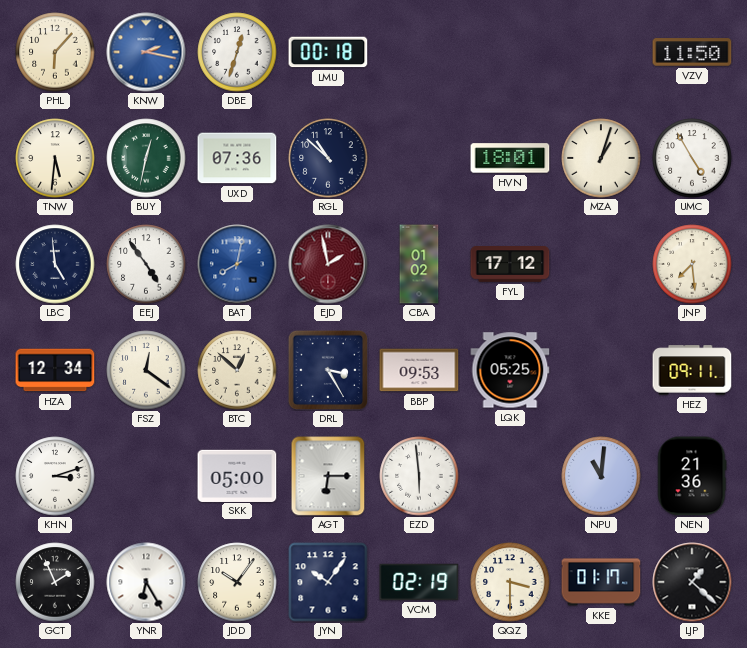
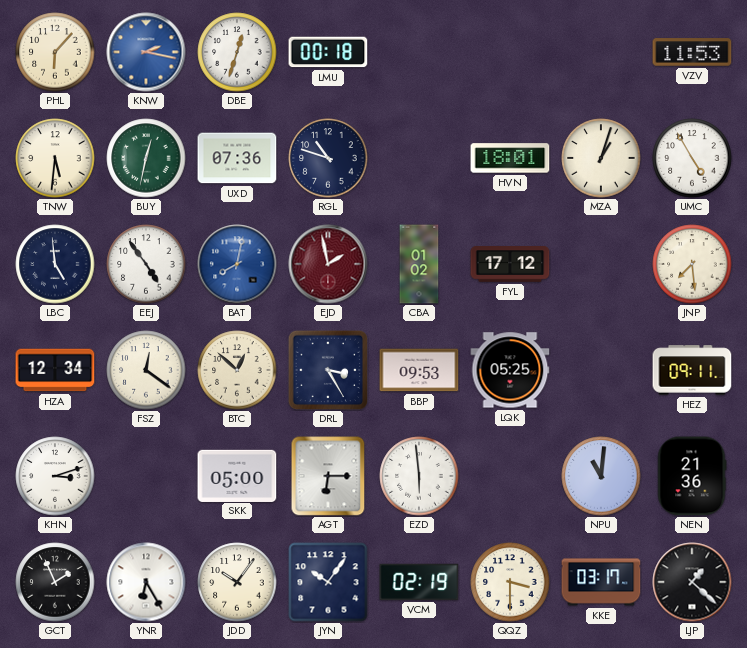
VZV: 11:50 -> 11:53 (692, 52)
RGL: 10:52 -> 10:48 (328, 158)
KKE: 01:17 -> 03:17 (601, 582)
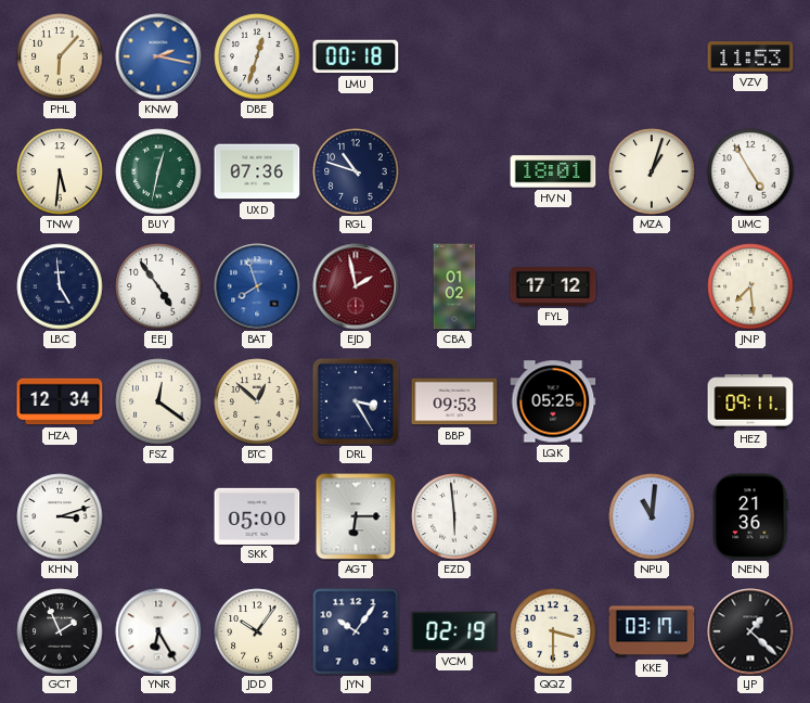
BAT: 8:02 -> 7:57 (257, 286)
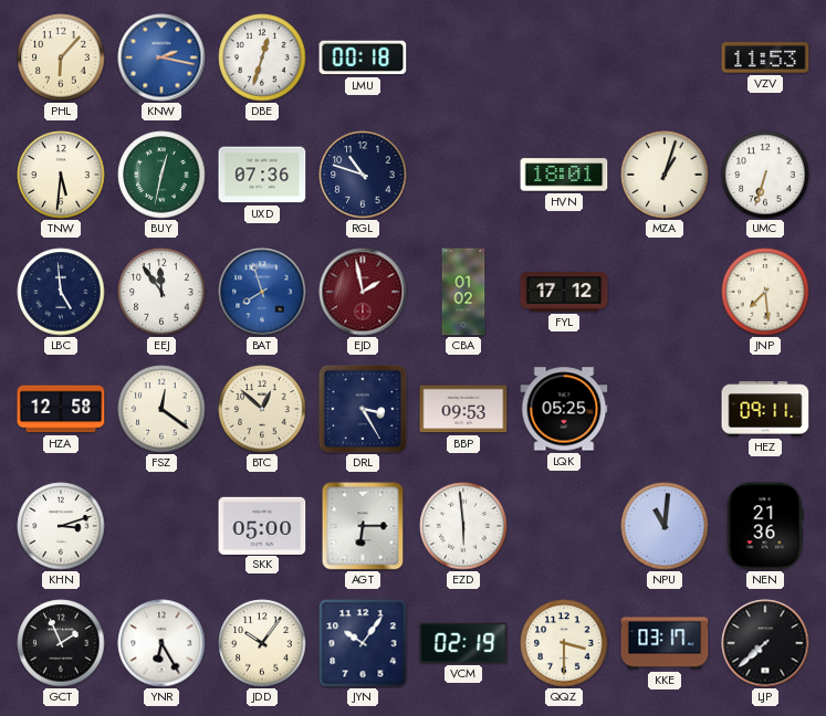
UMC: 4:55 -> 6:33 (765, 175)
EEJ: 4:54 -> 11:54 (161, 292)
HZA: 12:34 -> 12:58 (61, 409)
LJP: 1:22 -> 7:38 (765, 643)
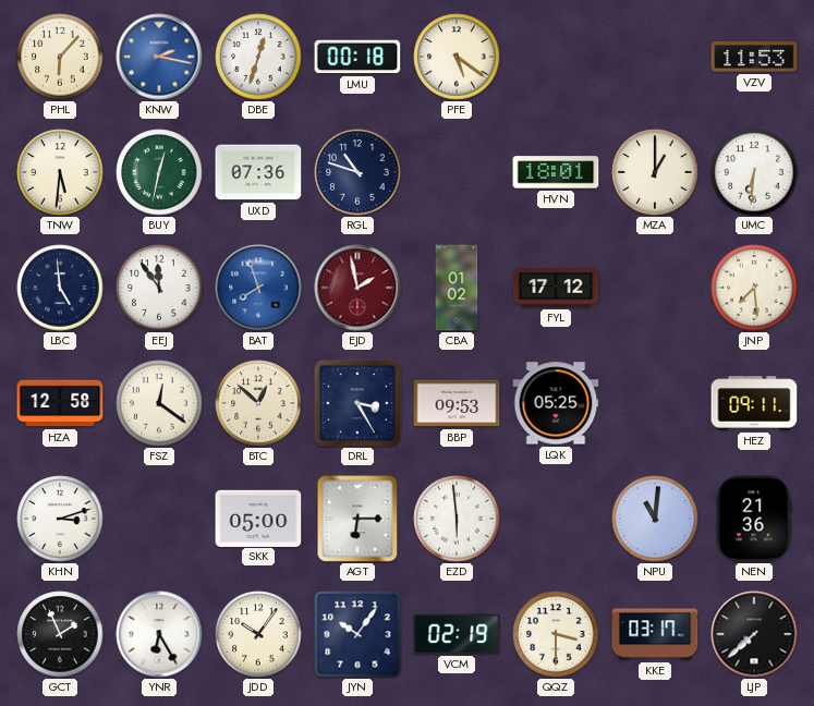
PFE: none -> 5:21 (457, 57)
MZA: 1:03 -> 1:00 (655, 172)
UMC: 6:33 -> 6:31 (754, 172)
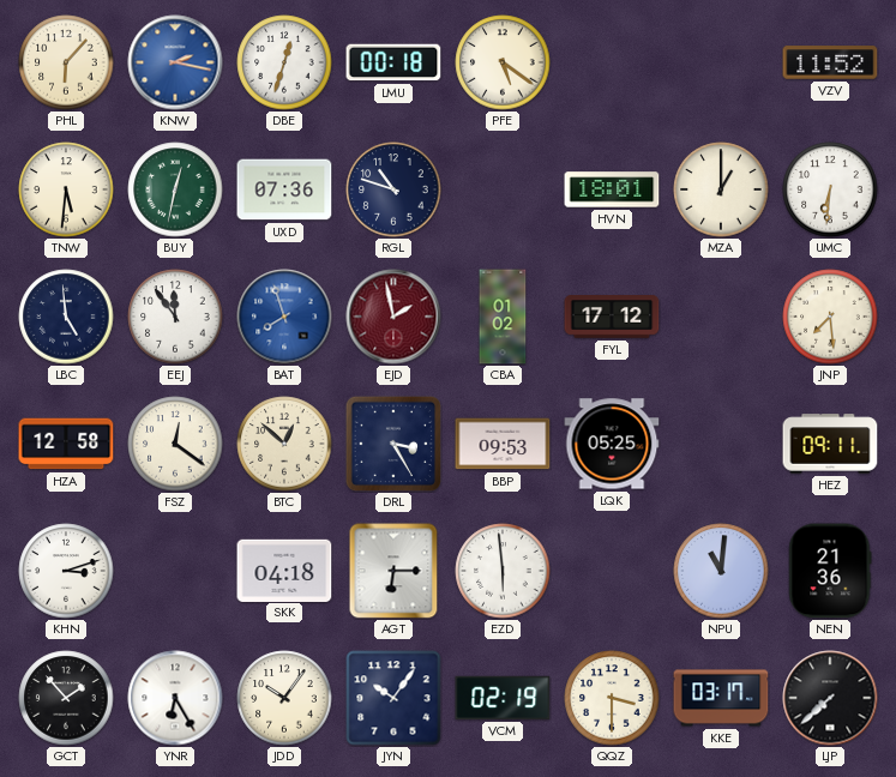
VZV: 11:53 -> 11:52 (830, 62)
SKK: 05:00 -> 04:18 (284, 570)
GCT: 1:56 -> 1:53 (66, 698)
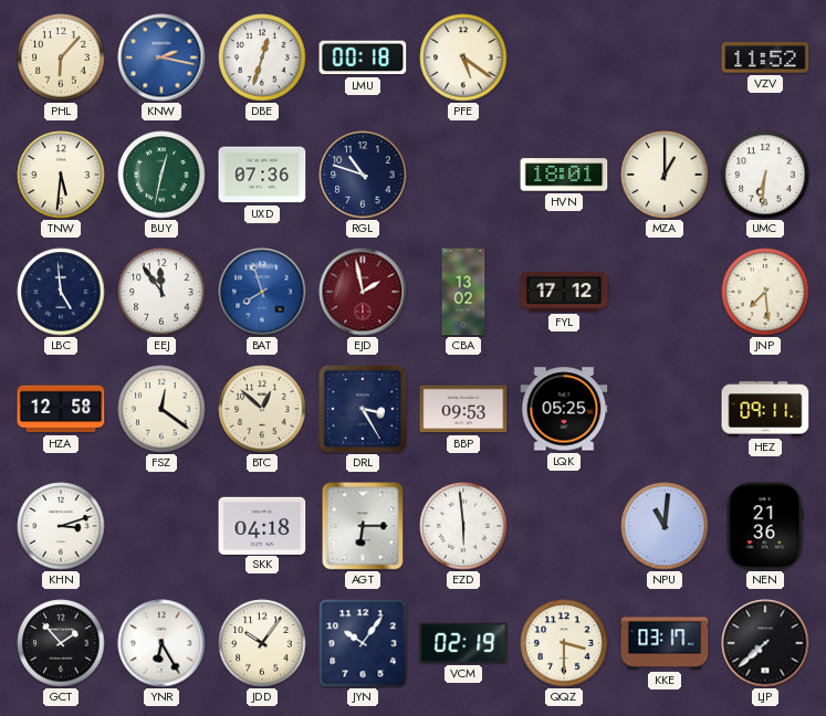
CBA: 01:02 -> 13:02 (463, 292)
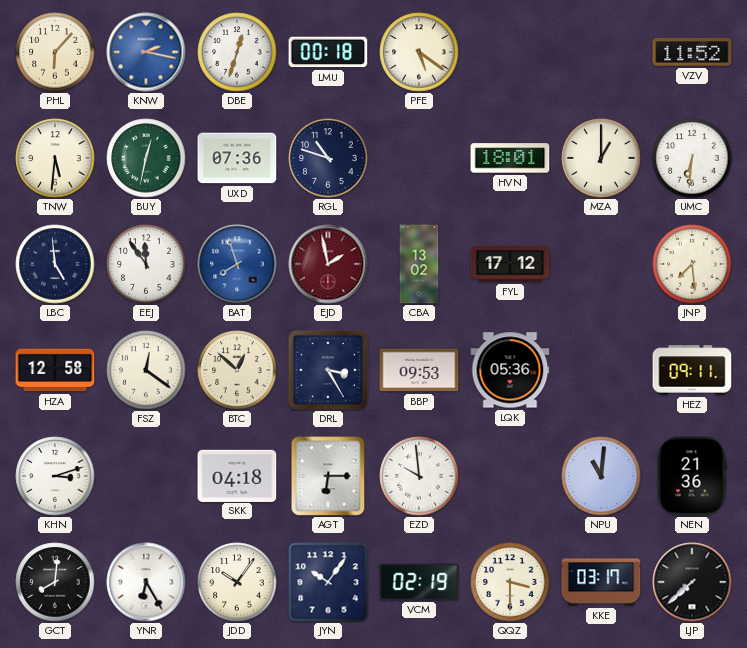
LQK: 05:25 -> 05:36 (510, 370)
EZD: 5:59 -> 9:59 (419, 476)
GCT: 1:53 -> 8:01 (55, 582)
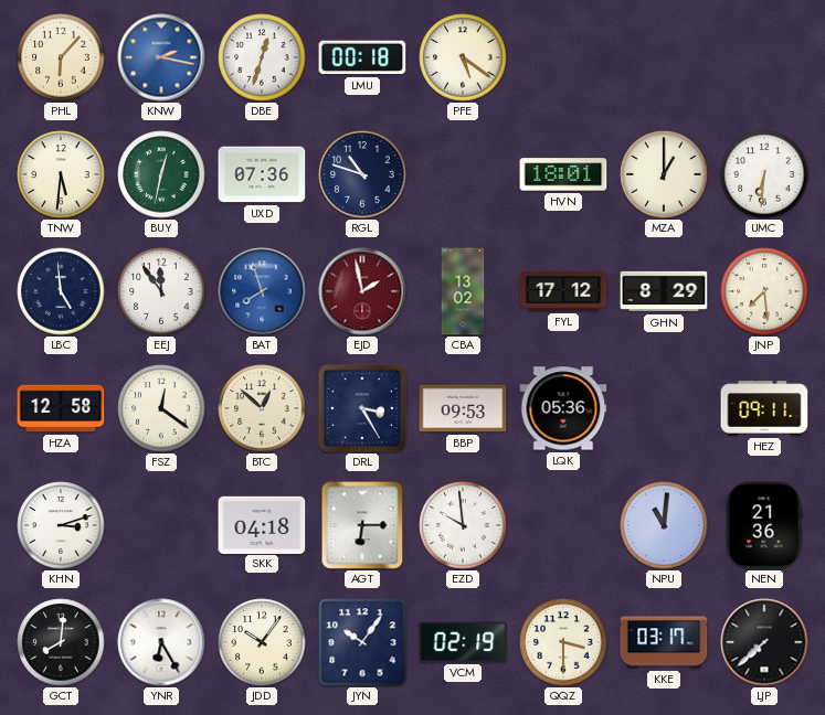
VZV: 11:52 -> none (692, 52)
GHN: none -> 8:29 (664, 291)
